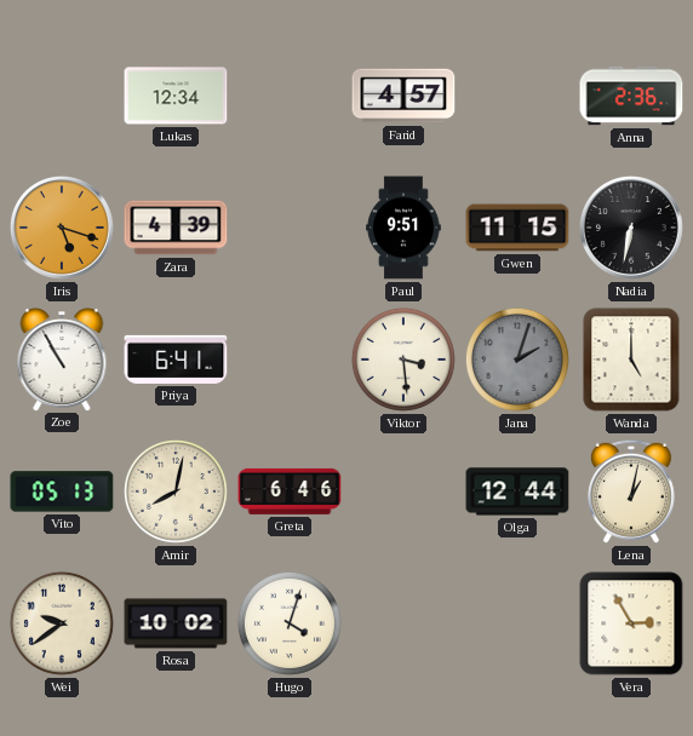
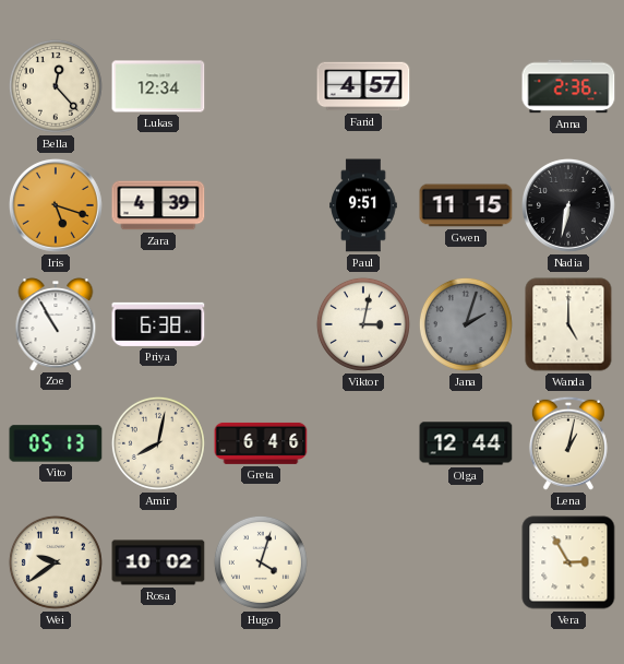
Bella: none -> 12:23 (56, 86)
Priya: 6:41 -> 6:38 (158, 324)
Viktor: 3:29 -> 3:02 (363, 324)
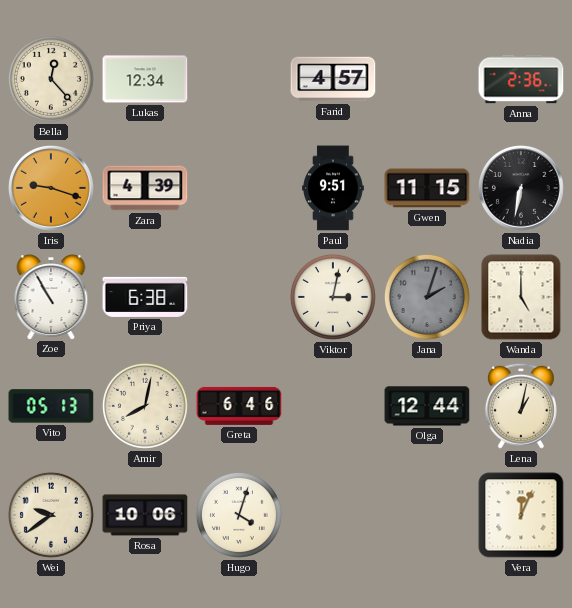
Iris: 5:18 -> 9:18 (51, 188)
Rosa: 10:02 -> 10:06 (145, 515)
Vera: 2:55 -> 12:04 (521, 515)
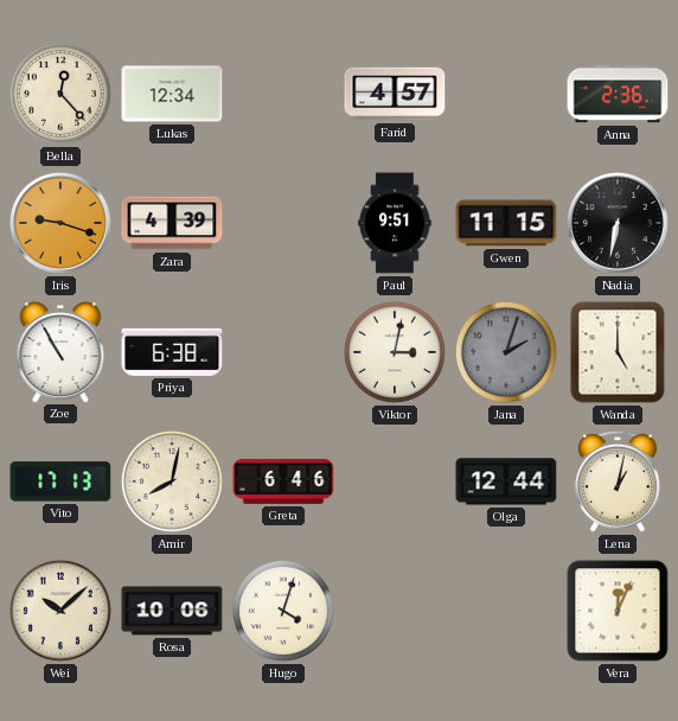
Vito: 05:13 -> 17:13 (60, 481)
Wei: 9:39 -> 10:08 (60, 611)
